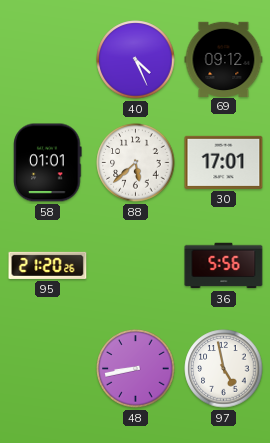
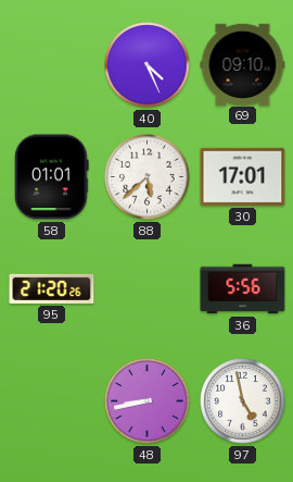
69: 09:12 -> 09:10 (243, 64)
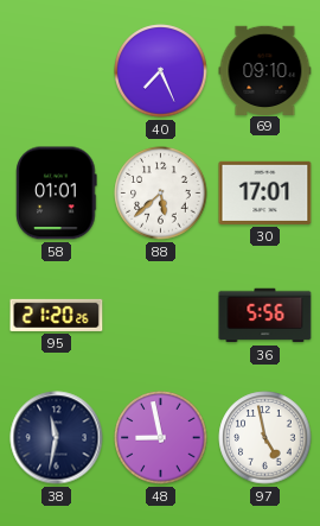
40: 4:26 -> 7:26 (161, 71)
38: none -> 11:32 (57, 438)
48: 8:43 -> 8:58 (161, 438)
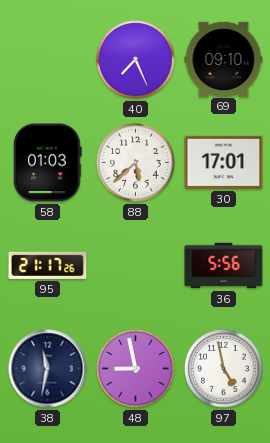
58: 01:01 -> 01:03 (48, 163)
95: 21:20 -> 21:17 (48, 265)
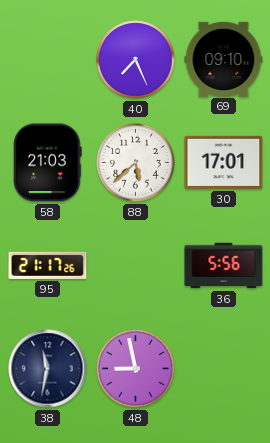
58: 01:03 -> 21:03 (48, 163)
97: 4:58 -> none (224, 369)
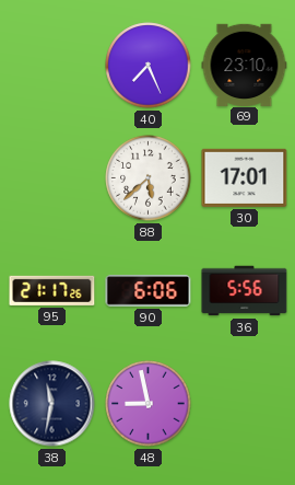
69: 09:10 -> 23:10 (245, 65)
58: 21:03 -> none (48, 163)
90: none -> 6:06 (149, 291)
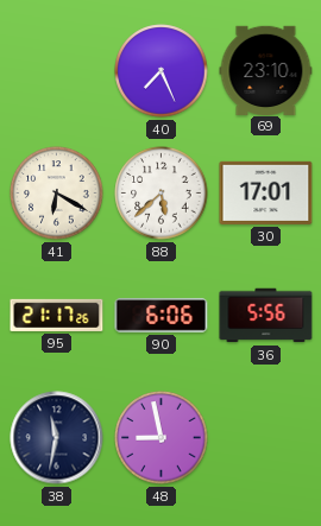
41: none -> 6:20 (57, 194)
